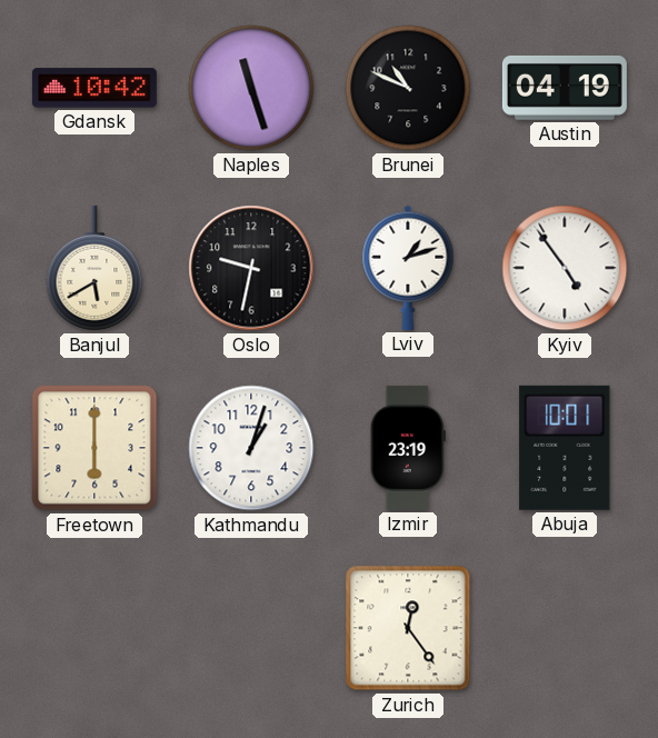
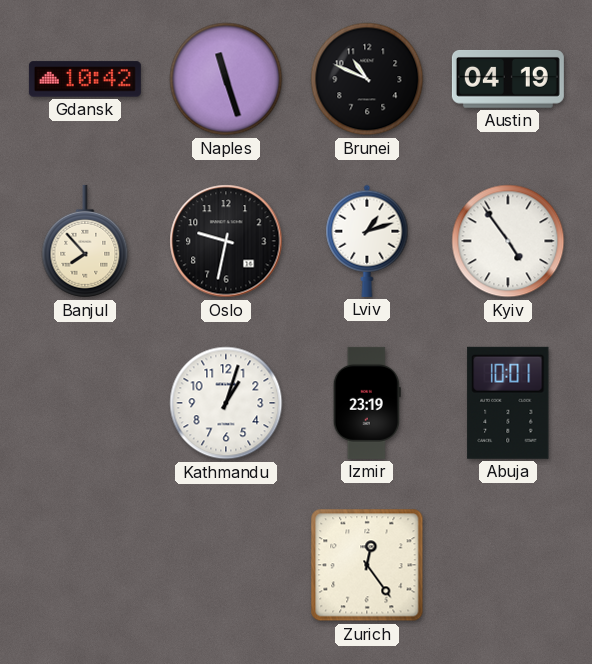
Banjul: 5:40 -> 7:53 (85, 241)
Freetown: 6:00 -> none (94, 448)
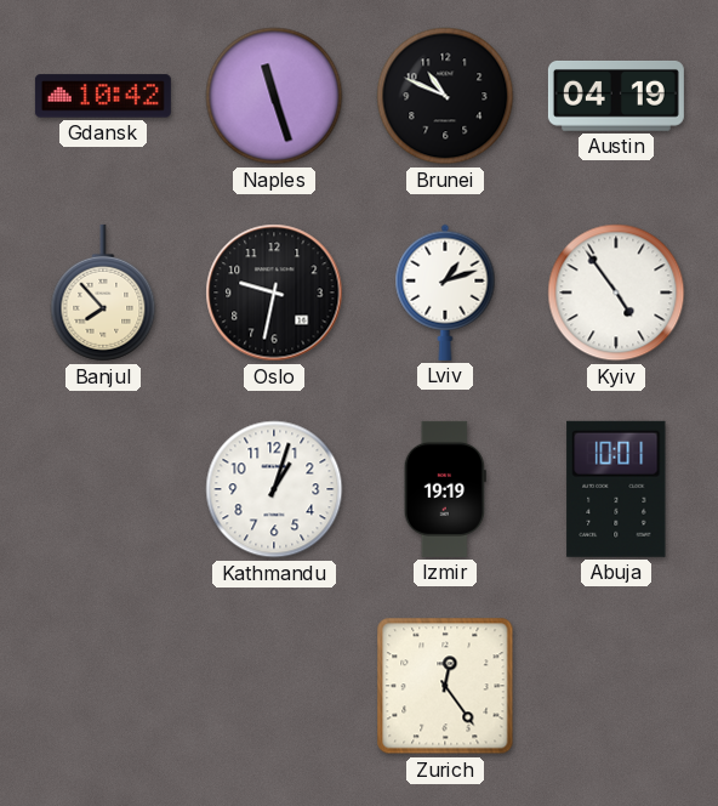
Izmir: 23:19 -> 19:19 (445, 489)
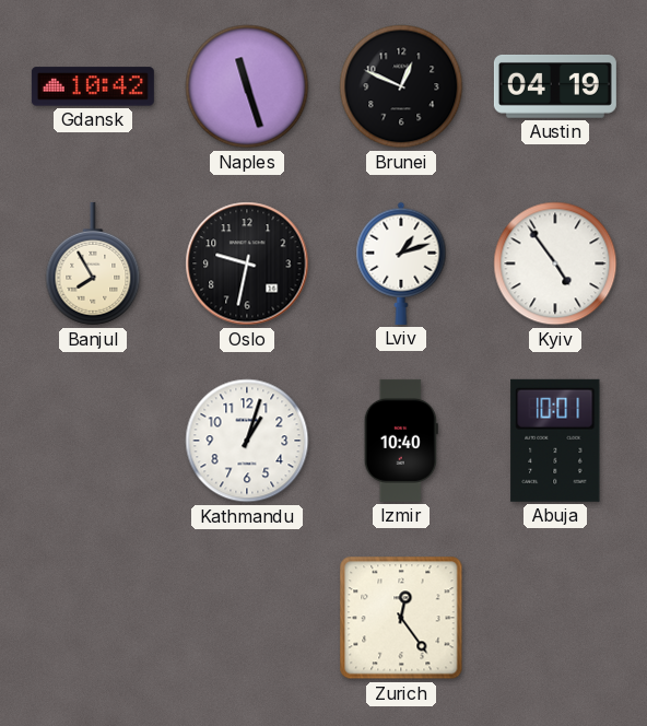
Brunei: 10:49 -> 12:49 (401, 86)
Banjul: 7:53 -> 7:55 (93, 264)
Izmir: 19:19 -> 10:40 (401, 441)
